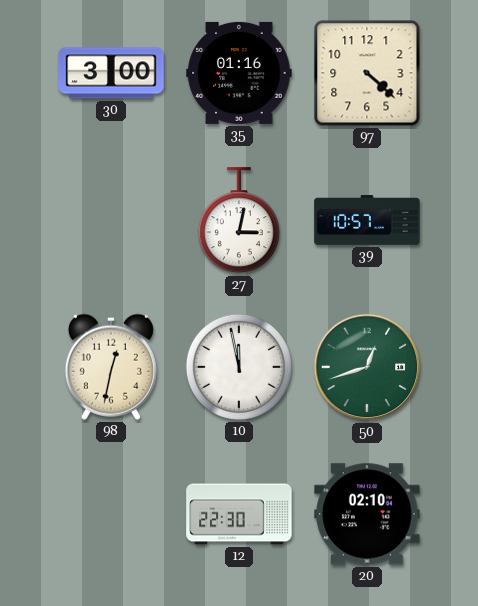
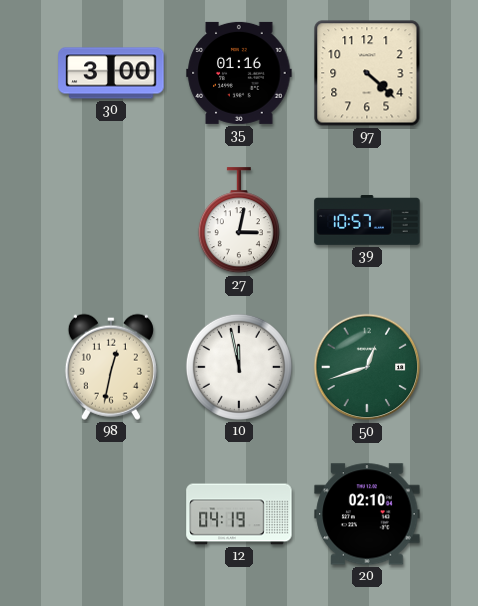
12: 22:30 -> 04:19 (239, 514)
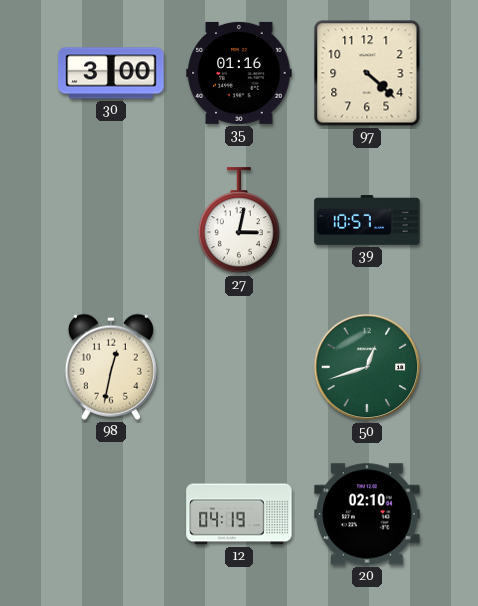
10: 11:58 -> none (239, 367)
